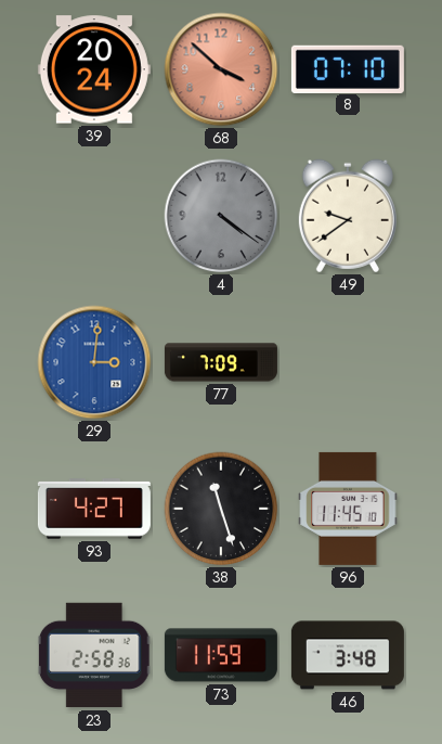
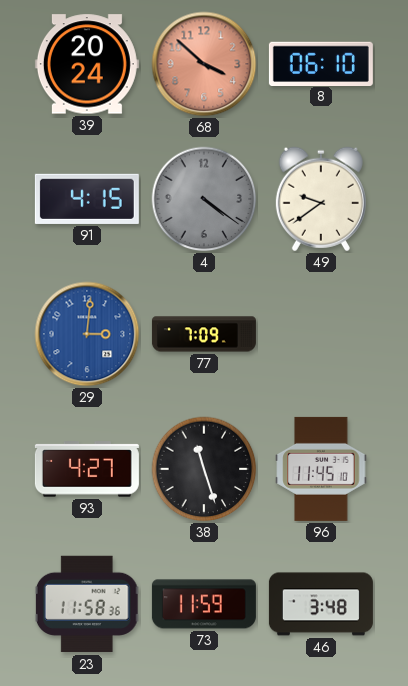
8: 07:10 -> 06:10 (321, 63)
91: none -> 4:15 (87, 199)
23: 2:58 -> 11:58 (87, 604)
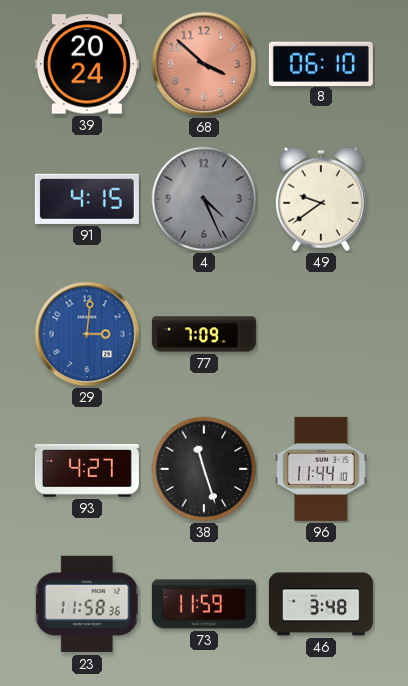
4: 4:21 -> 4:26 (204, 199)
96: 11:45 -> 11:44 (321, 469)
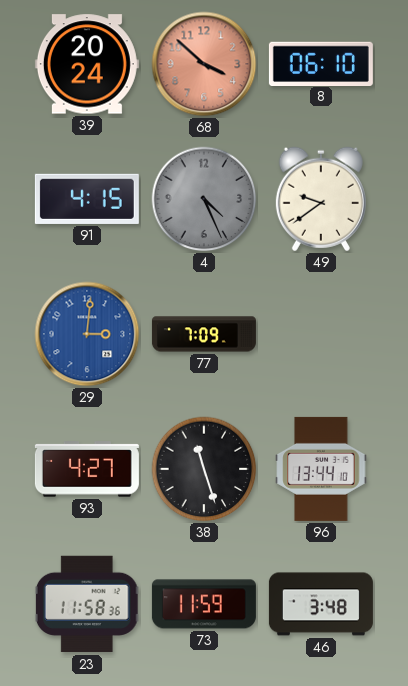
96: 11:44 -> 13:44 (321, 469)
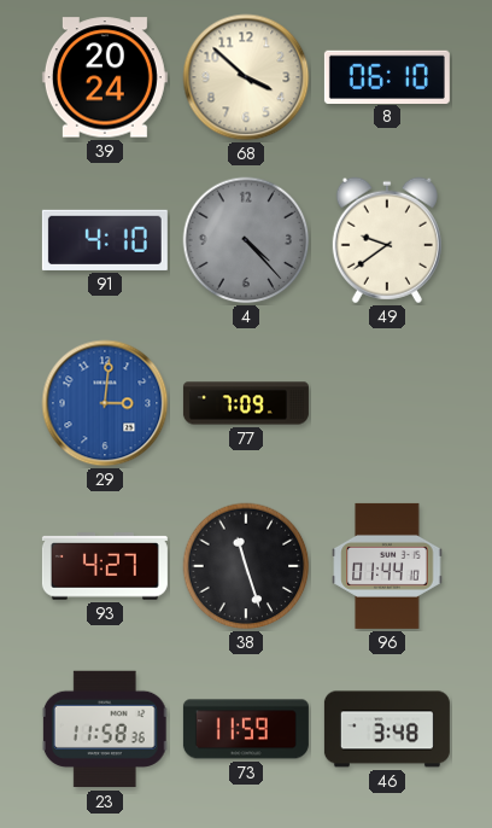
68 dial: salmon -> cream (246, 77)
91: 4:15 -> 4:10 (105, 240)
4: 4:26 -> 4:23 (246, 240)
96: 13:44 -> 01:44 (387, 566)
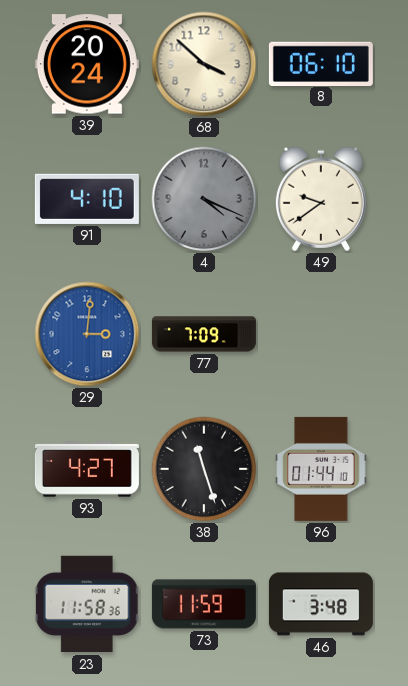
4: 4:23 -> 4:19 (204, 199)
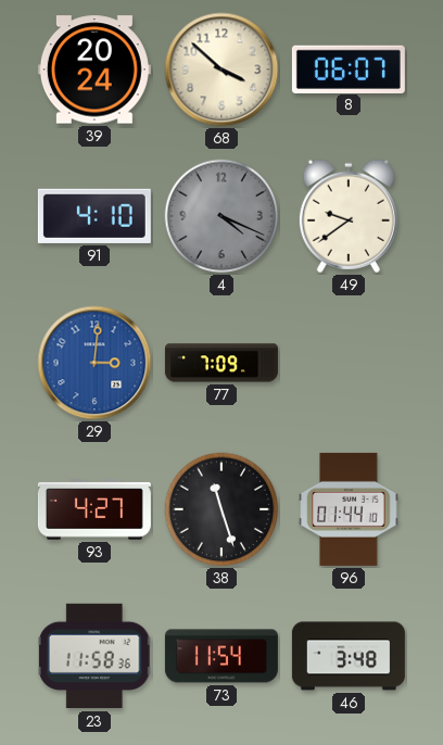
8: 06:10 -> 06:07 (349, 68)
73: 11:59 -> 11:54 (221, 656)
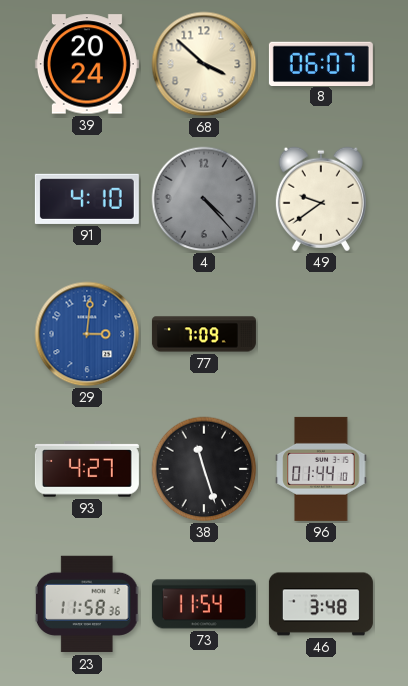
4: 4:19 -> 4:23 (204, 199)
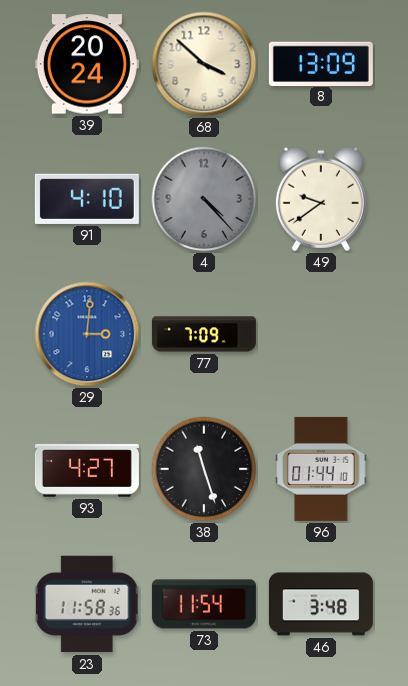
8: 06:07 -> 13:09 (321, 63)
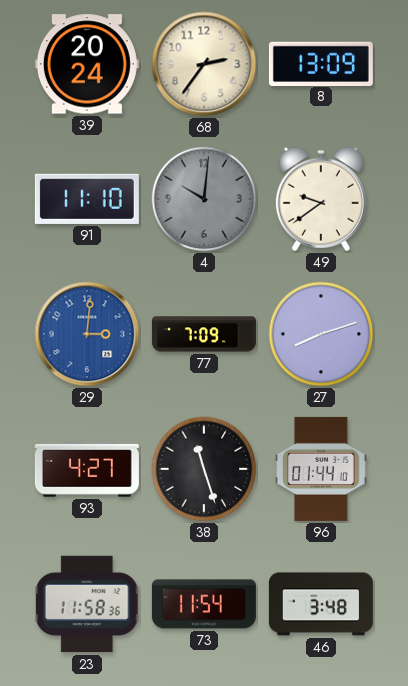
68: 3:52 -> 2:36 (204, 64)
91: 4:10 -> 11:10 (87, 199)
4: 4:23 -> 10:01 (204, 199)
27: none -> 8:12 (321, 334)
